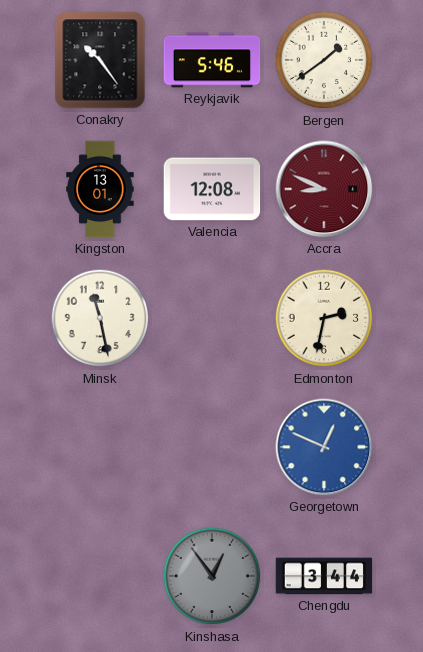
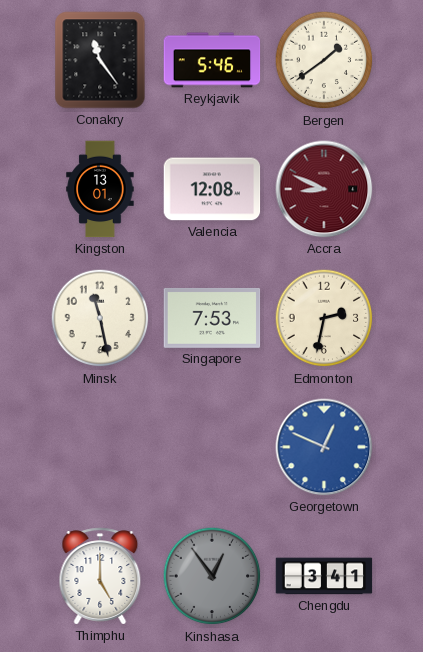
Conakry: 10:24 -> 11:24 (100, 60)
Singapore: none -> 7:53 (212, 318)
Thimphu: none -> 5:00 (100, 576)
Chengdu: 3:44 -> 3:41 (324, 576)
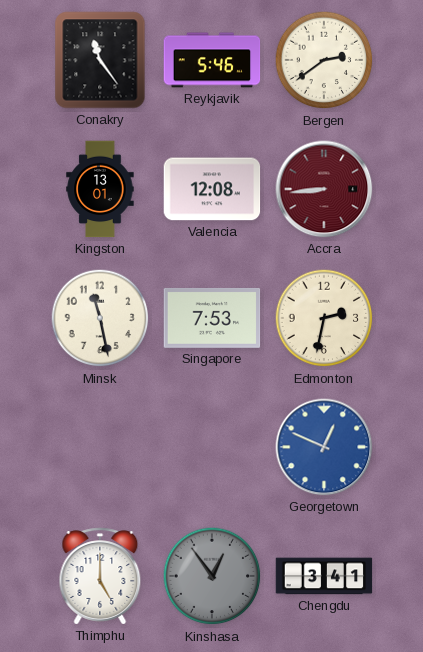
Bergen: 1:39 -> 2:39 (324, 60)
Accra: 8:49 -> 8:44 (324, 189)
